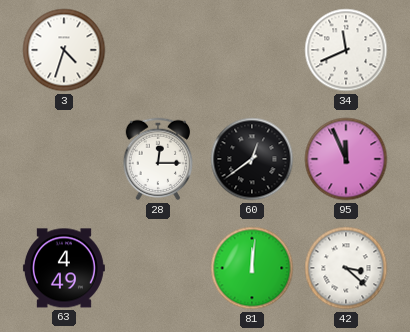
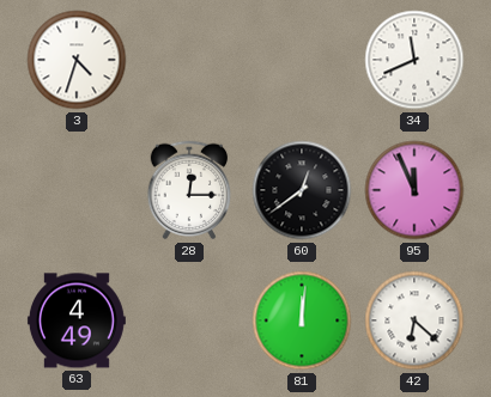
42: 3:22 -> 6:22 (414, 320)
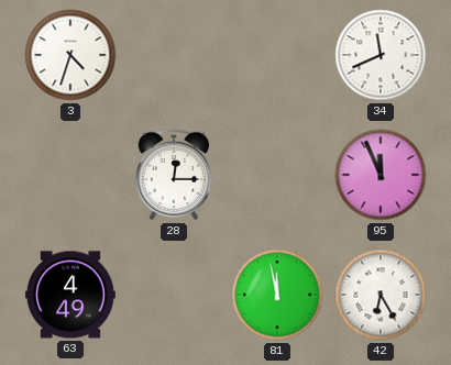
60: 12:39 -> none (302, 190)
81: 12:01 -> 11:58 (277, 295)
42: 6:22 -> 6:25 (381, 295)
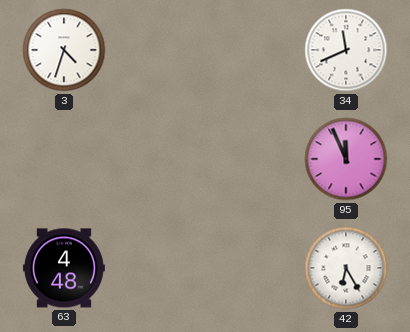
28: 12:15 -> none (174, 175)
63: 4:49 -> 4:48 (64, 268)
81: 11:58 -> none (277, 295)
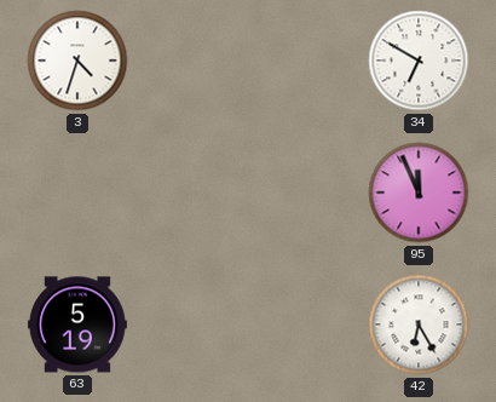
34: 11:41 -> 6:50 (419, 61)
63: 4:48 -> 5:19 (77, 325)
